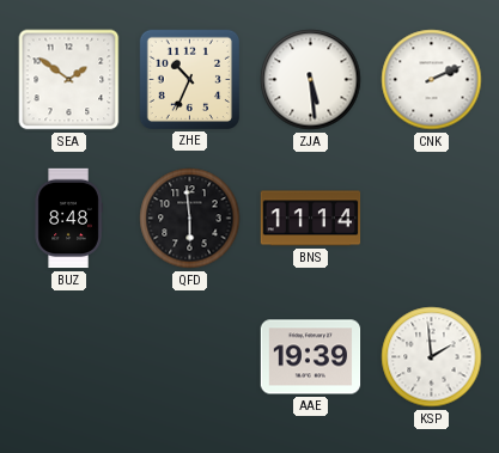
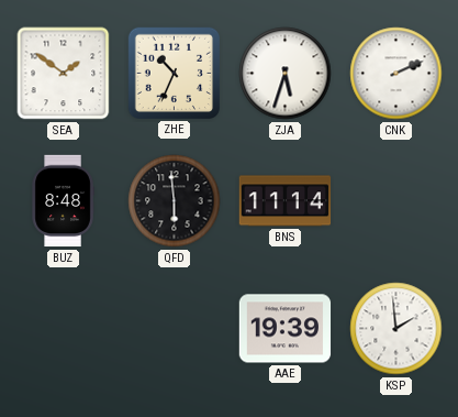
ZJA: 5:29 -> 5:33 (286, 74)
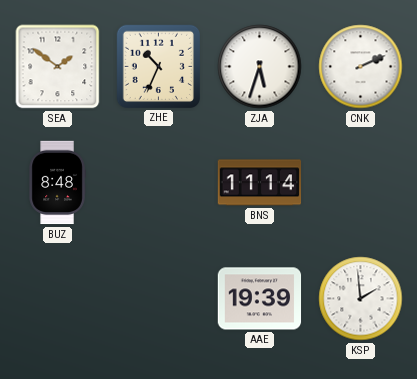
QFD: 5:59 -> none (175, 201)
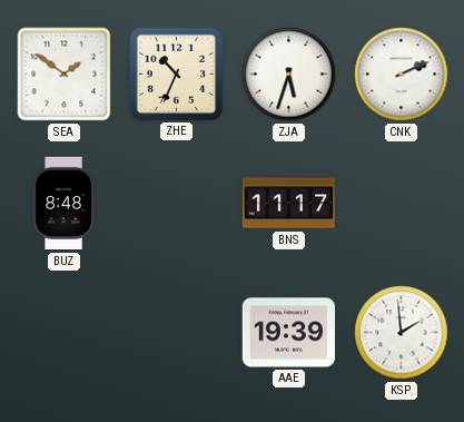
BNS: 11:14 -> 11:17 (289, 204)
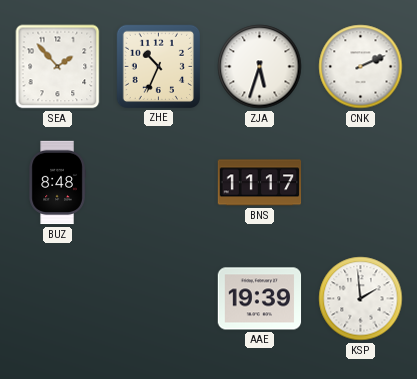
SEA: 1:51 -> 1:53 (58, 67)
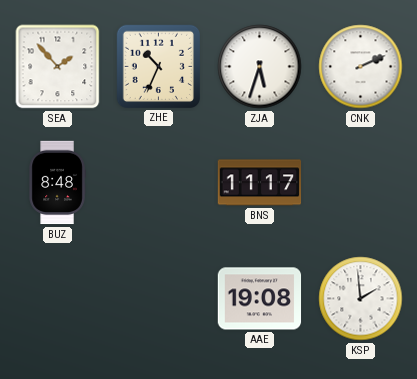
AAE: 19:39 -> 19:08 (260, 299)
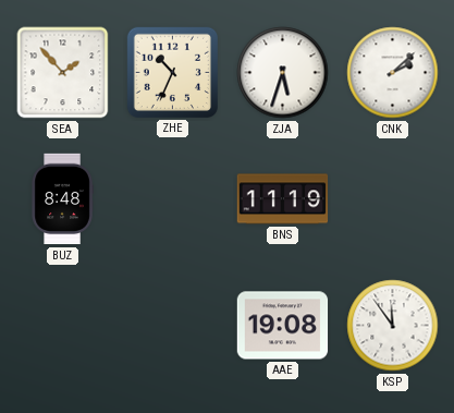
CNK: 2:11 -> 2:08 (393, 73)
BNS: 11:17 -> 11:19 (283, 199)
KSP: 1:59 -> 11:54 (393, 326)
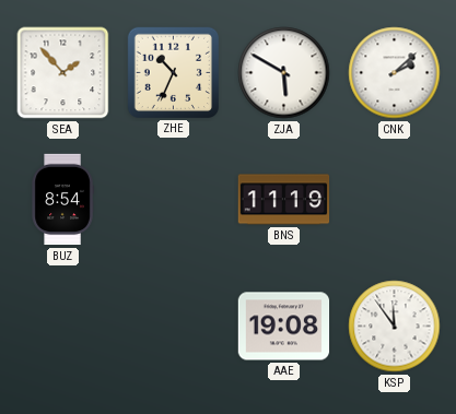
ZJA: 5:33 -> 5:50 (284, 73)
BUZ: 8:48 -> 8:54 (62, 200)
